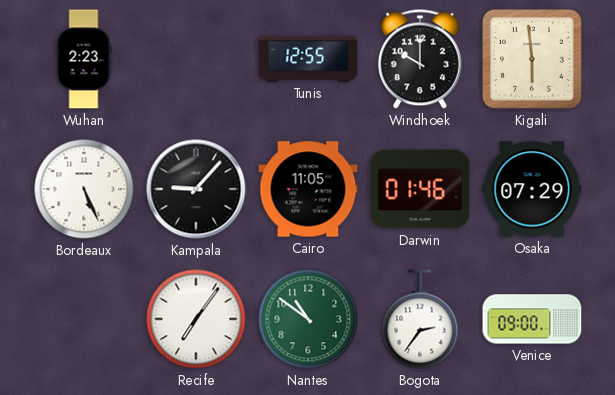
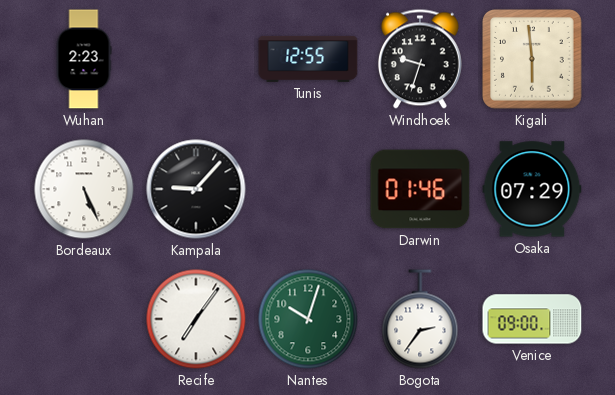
Windhoek: 10:00 -> 9:33 (420, 59)
Cairo: 11:05 -> none (308, 189)
Nantes: 10:51 -> 10:03 (308, 319)
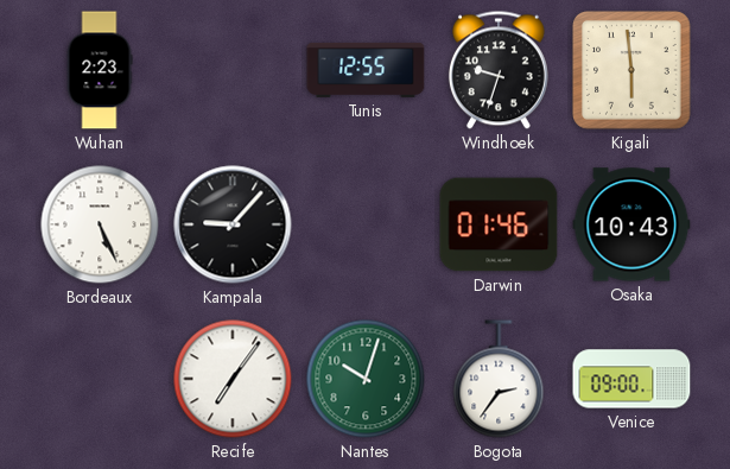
Osaka: 07:29 -> 10:43 (631, 224)
